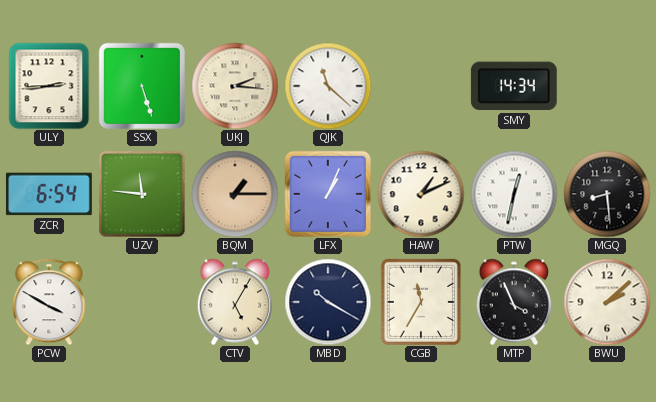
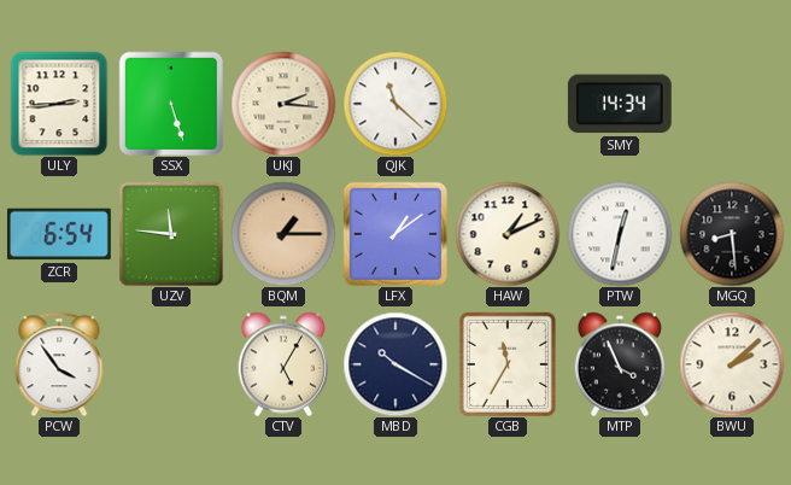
LFX: 1:04 -> 1:09 (394, 233)
PCW: 3:50 -> 3:54 (59, 364)
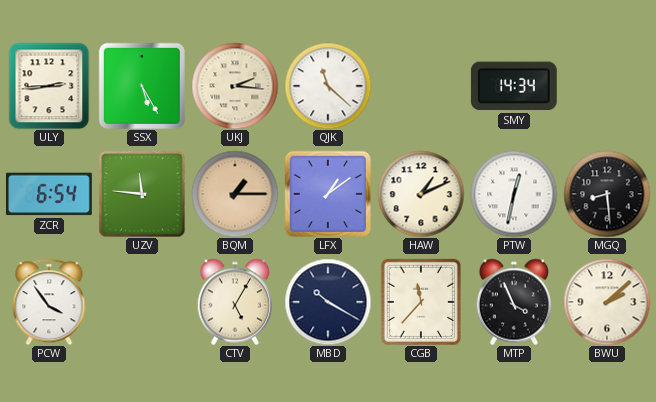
SSX: 5:27 -> 5:25 (141, 85)
CGB: 11:35 -> 11:37 (421, 302)
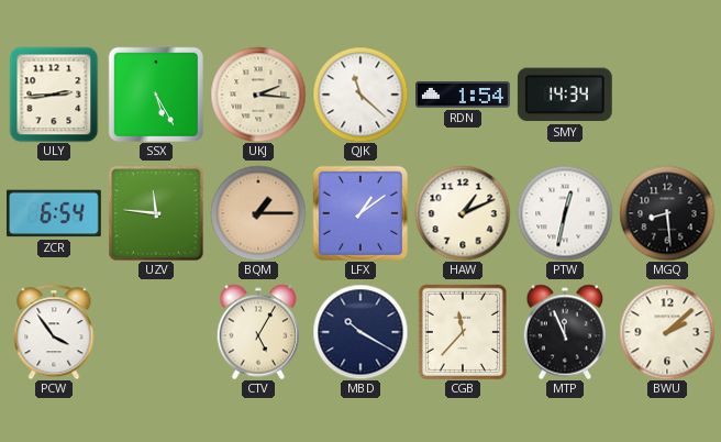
RDN: none -> 1:54 (464, 95)
MTP: 3:56 -> 11:56 (565, 332)
